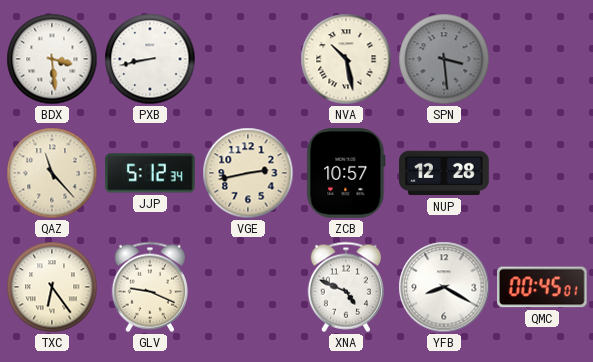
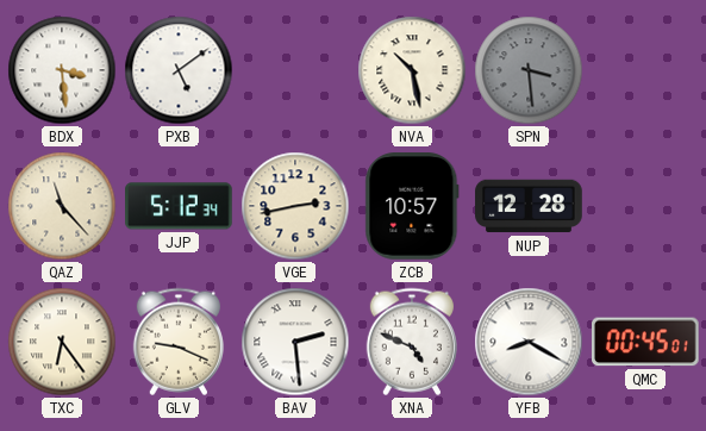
PXB: 8:43 -> 5:09 (179, 70)
BAV: none -> 2:29 (295, 342)
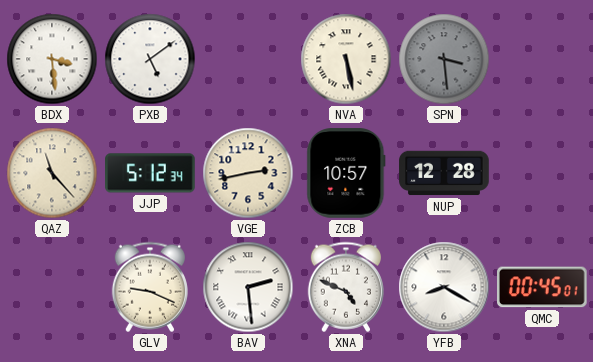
NVA: 10:28 -> 5:28 (346, 59)
TXC: 6:24 -> none (62, 342)
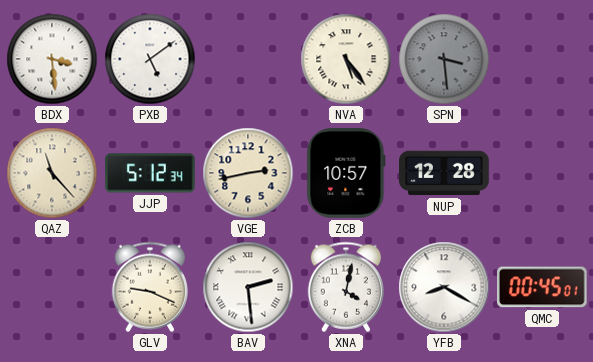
NVA: 5:28 -> 5:24 (346, 59)
XNA: 4:49 -> 4:02 (346, 287)
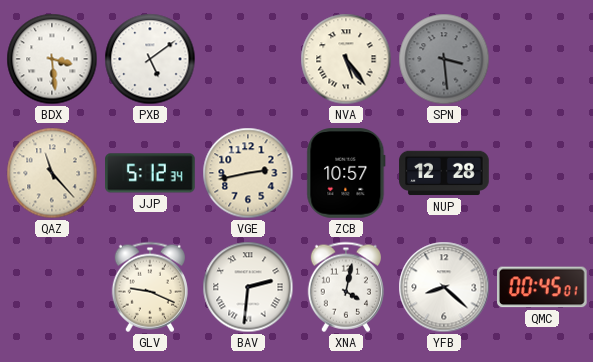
BAV: 2:29 -> 2:31 (248, 287)
YFB: 8:20 -> 8:22 (444, 287)
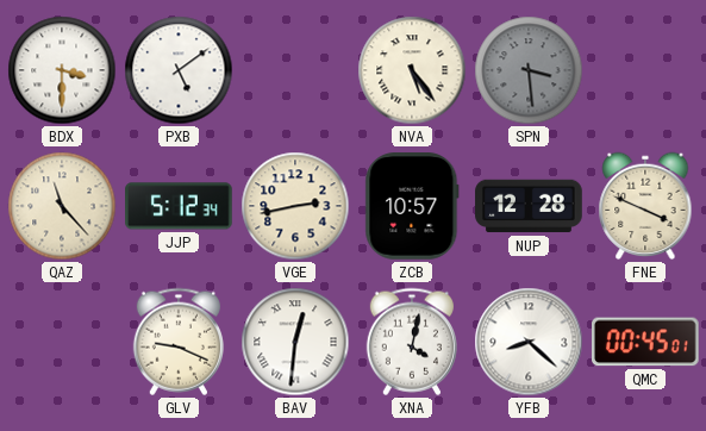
BDX: 3:29 -> 3:30 (62, 70)
FNE: none -> 3:49 (645, 206)
BAV: 2:31 -> 12:31 (295, 342)
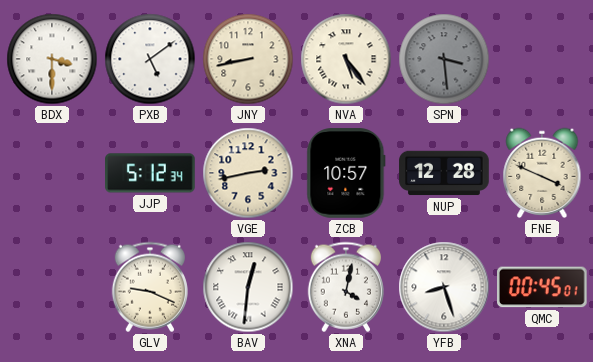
JNY: none -> 8:43 (248, 59)
QAZ: 11:23 -> none (62, 206)
YFB: 8:22 -> 8:27 (444, 287)
